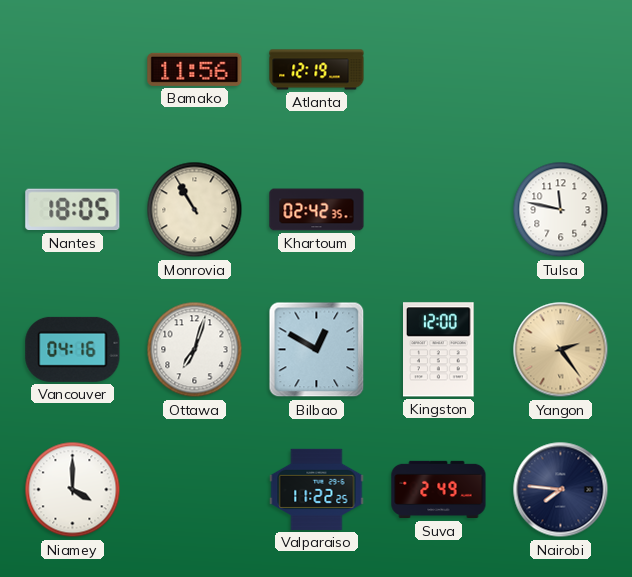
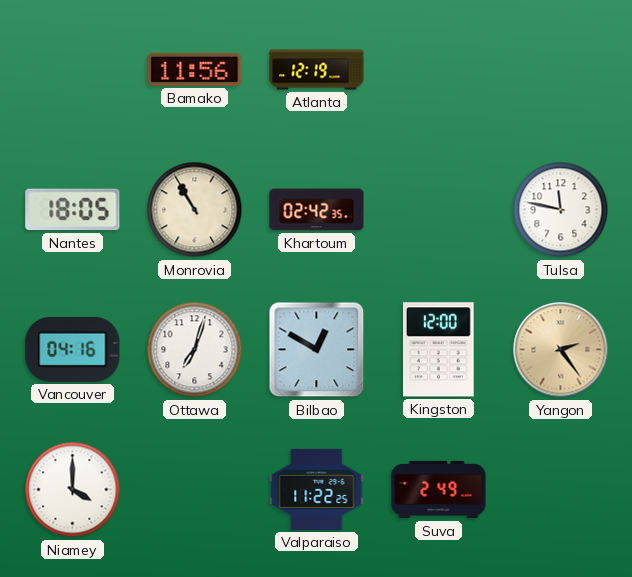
Nairobi: 7:46 -> none (561, 490)
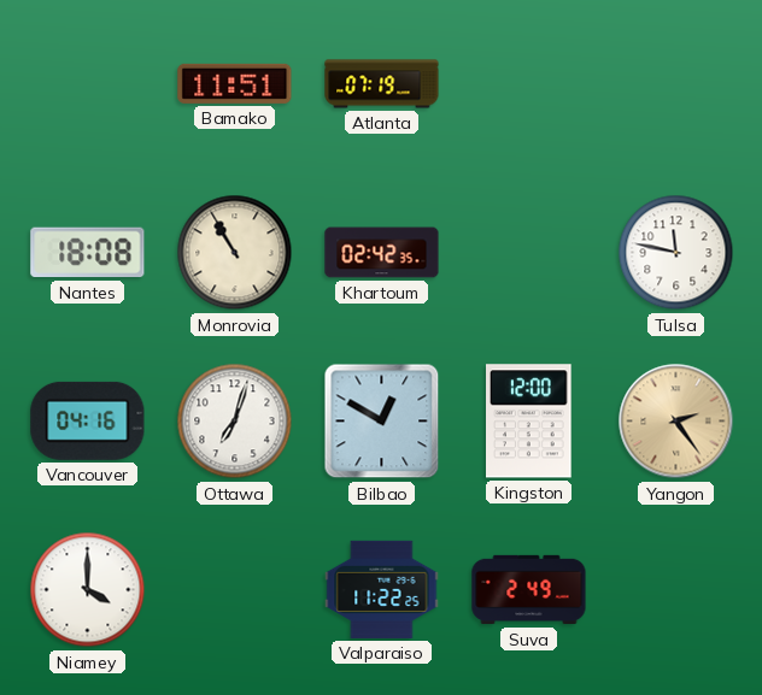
Bamako: 11:56 -> 11:51 (235, 83)
Atlanta: 12:19 -> 07:19 (382, 84)
Nantes: 18:05 -> 18:08 (88, 253)
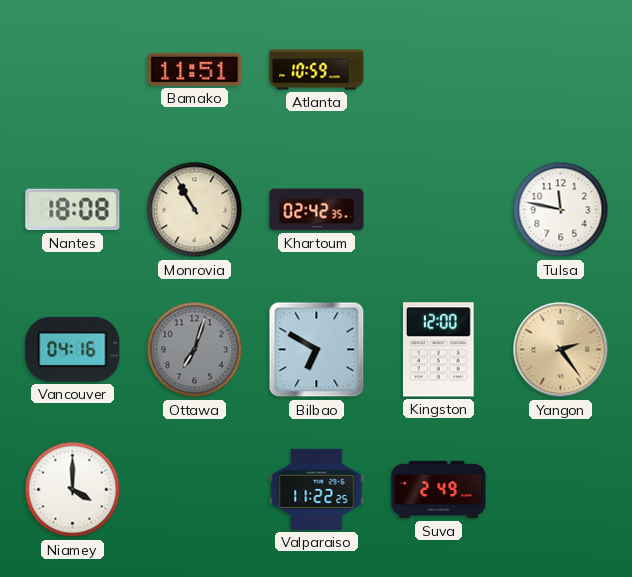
Atlanta: 07:19 -> 10:59 (317, 70)
Ottawa dial: white -> grey (195, 350)
Bilbao: 12:50 -> 6:50 (317, 350)
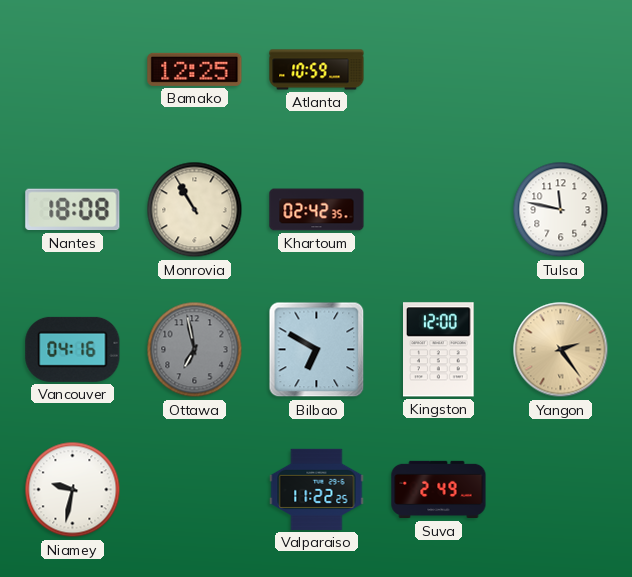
Bamako: 11:51 -> 12:25 (195, 69)
Ottawa: 7:03 -> 6:58 (195, 350)
Niamey: 4:00 -> 9:32 (73, 490)
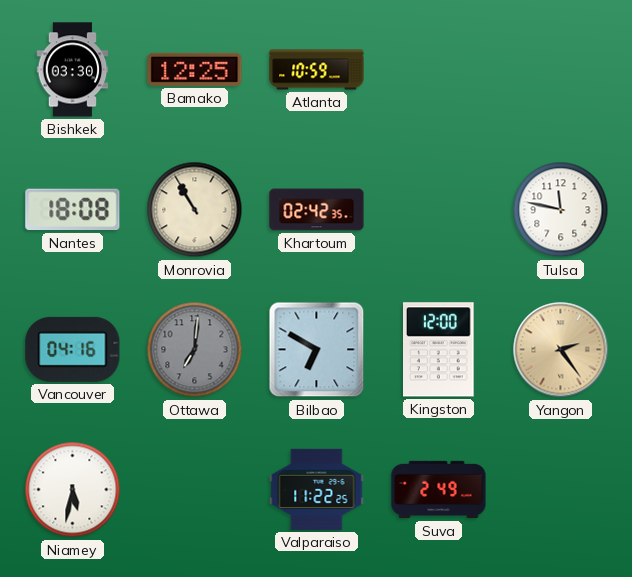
Bishkek: none -> 03:30 (73, 70)
Ottawa: 6:58 -> 7:01 (195, 350)
Niamey: 9:32 -> 5:32 (73, 490)
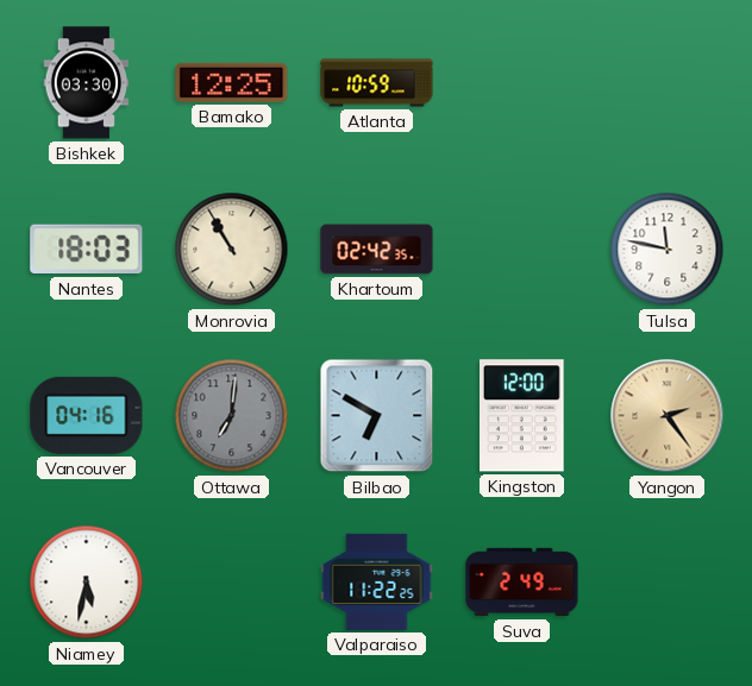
Nantes: 18:08 -> 18:03 (87, 250)
